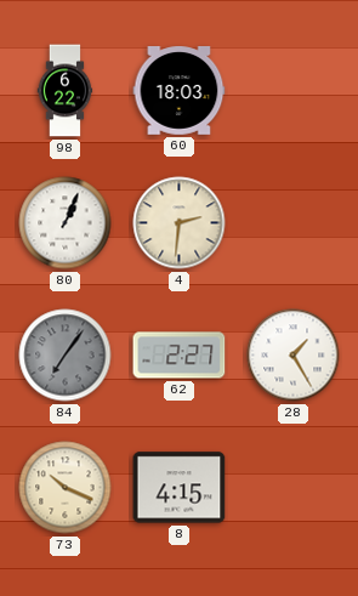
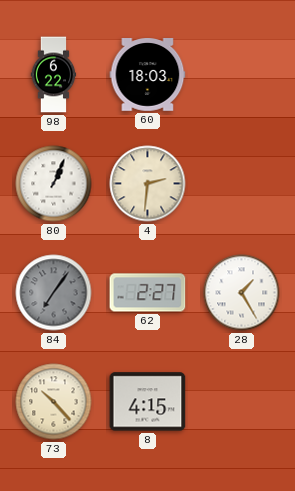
73: 10:19 -> 10:23 (54, 402)
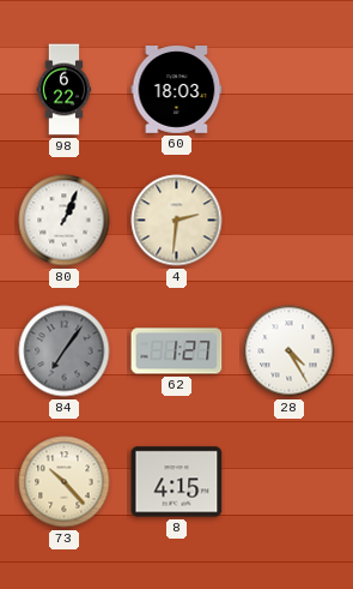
62: 2:27 -> 1:27 (177, 351)
28: 1:25 -> 4:25 (290, 351)
